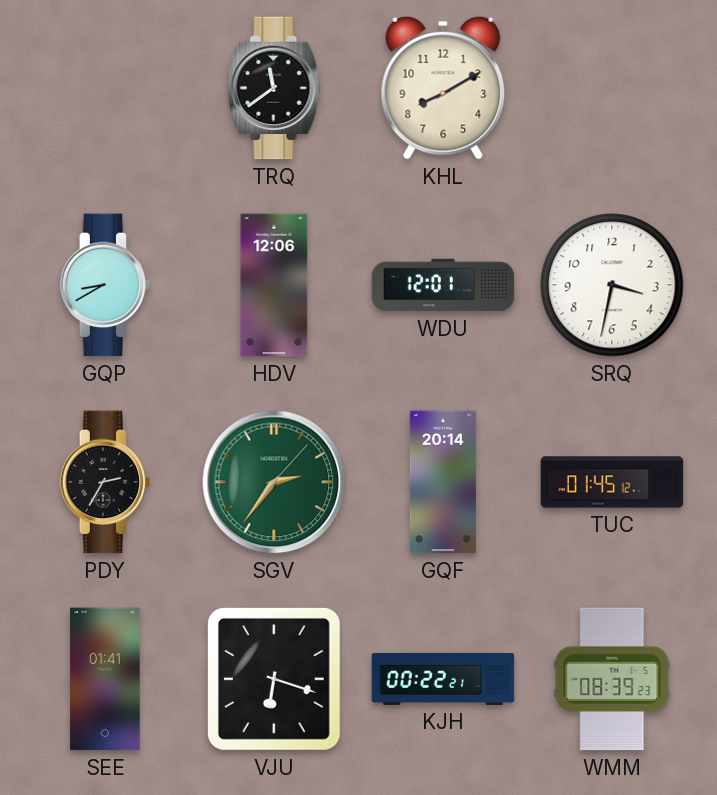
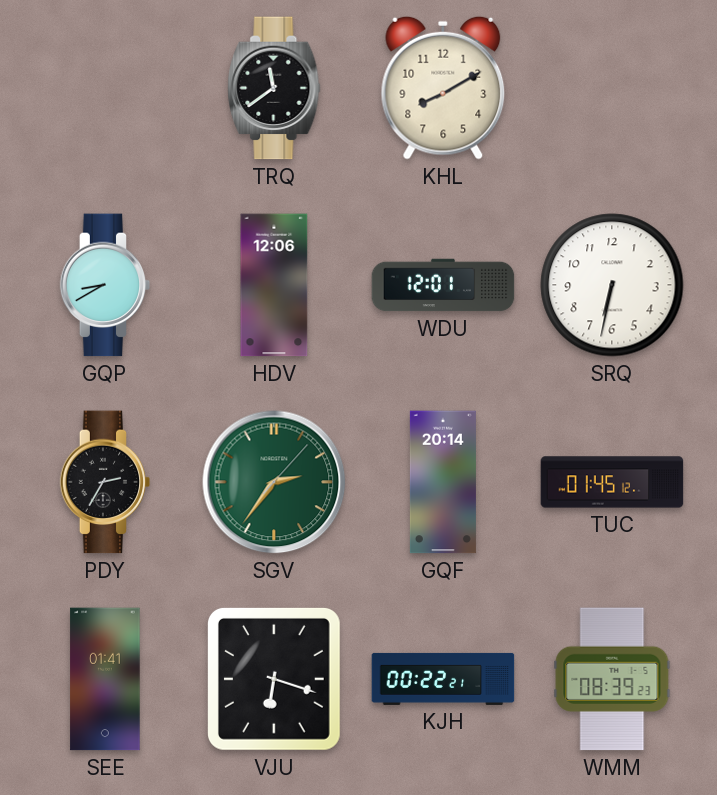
SRQ: 3:32 -> 6:32 (612, 285)
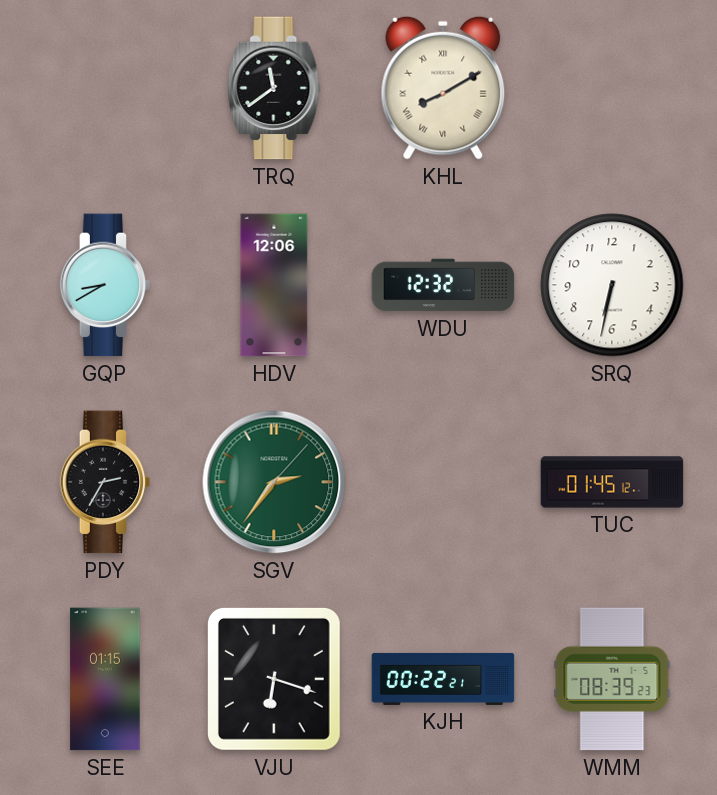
KHL numerals: Arabic -> Roman (443, 88)
WDU: 12:01 -> 12:32 (443, 285)
GQF: 20:14 -> none (443, 482)
SEE: 01:41 -> 01:15 (105, 679)
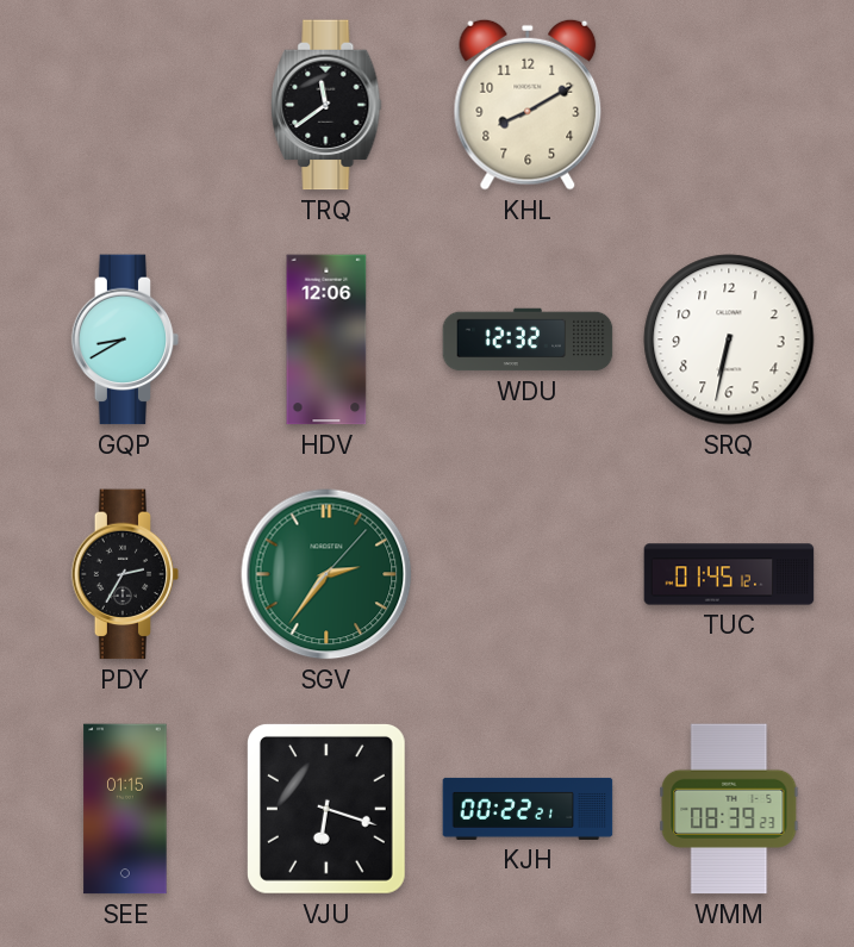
KHL numerals: Roman -> Arabic (528, 105)
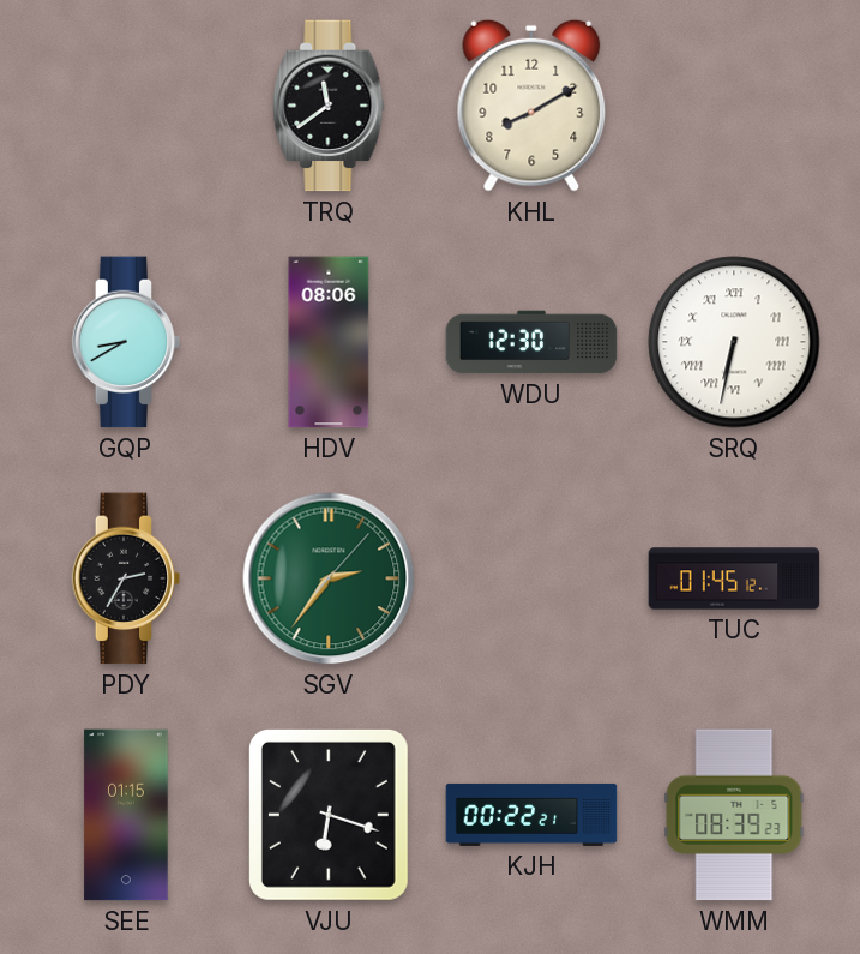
HDV: 12:06 -> 08:06 (329, 342)
WDU: 12:32 -> 12:30 (531, 342)
SRQ numerals: Arabic -> Roman (734, 342)
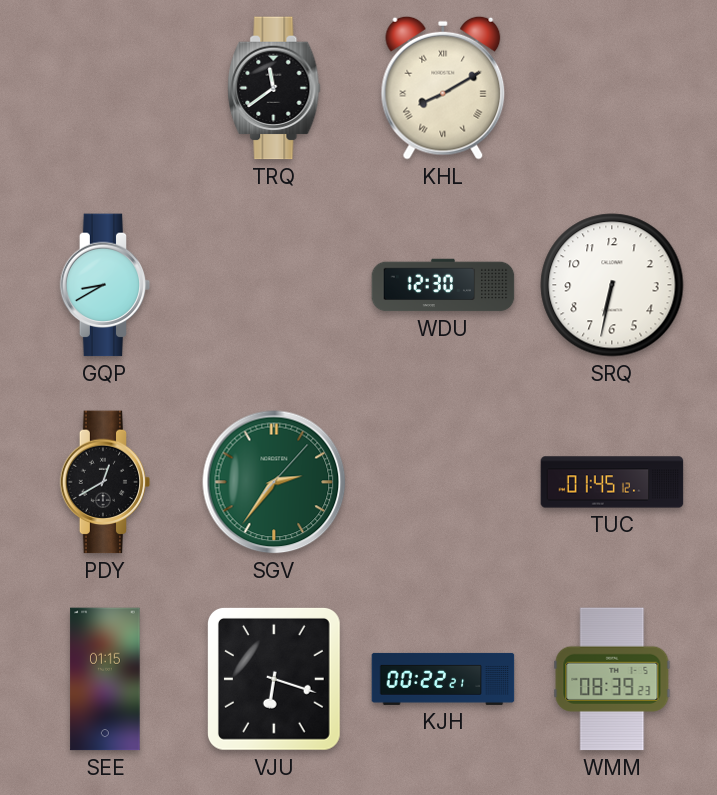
KHL numerals: Arabic -> Roman (443, 88)
HDV: 08:06 -> none (329, 342)
SRQ numerals: Roman -> Arabic (612, 285)
PDY: 2:35 -> 12:40 (105, 482)
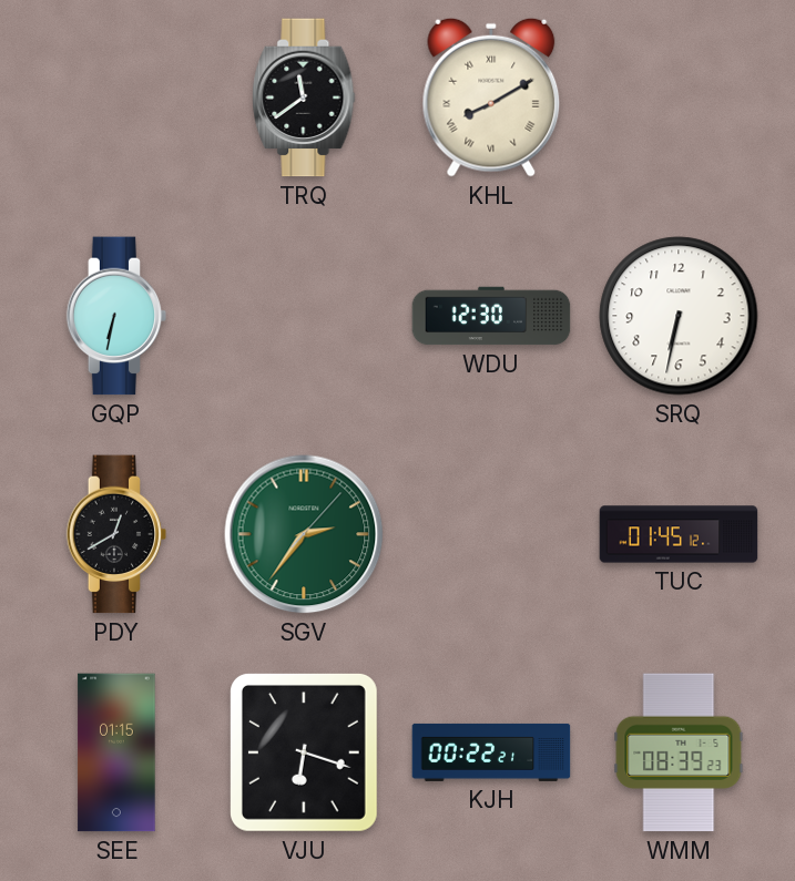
GQP: 8:40 -> 6:32 (116, 316)
